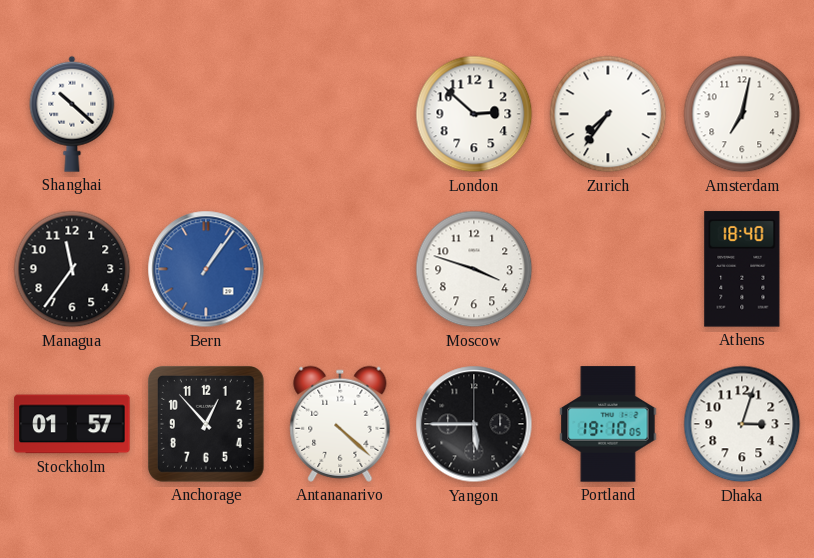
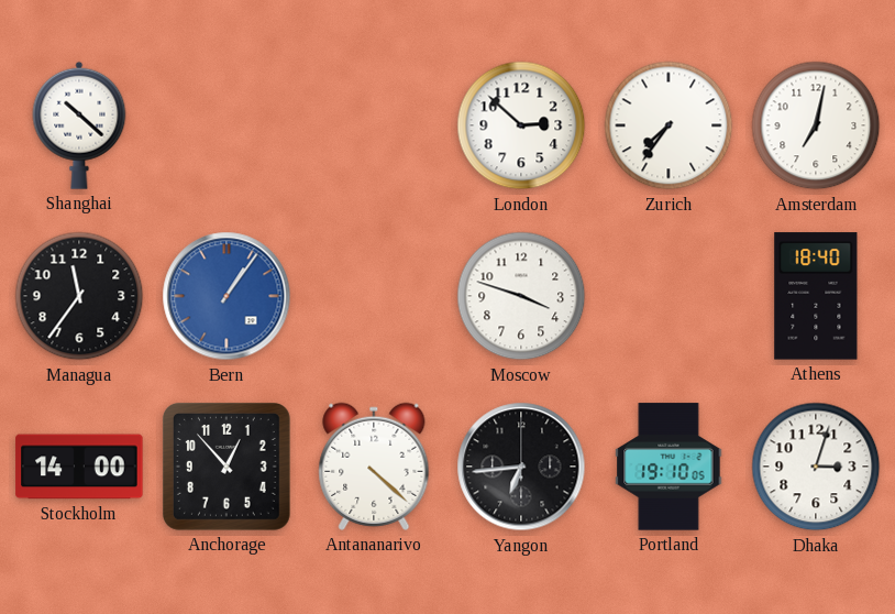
Stockholm: 01:57 -> 14:00 (79, 467)
Yangon: 5:45 -> 6:44 (521, 467)
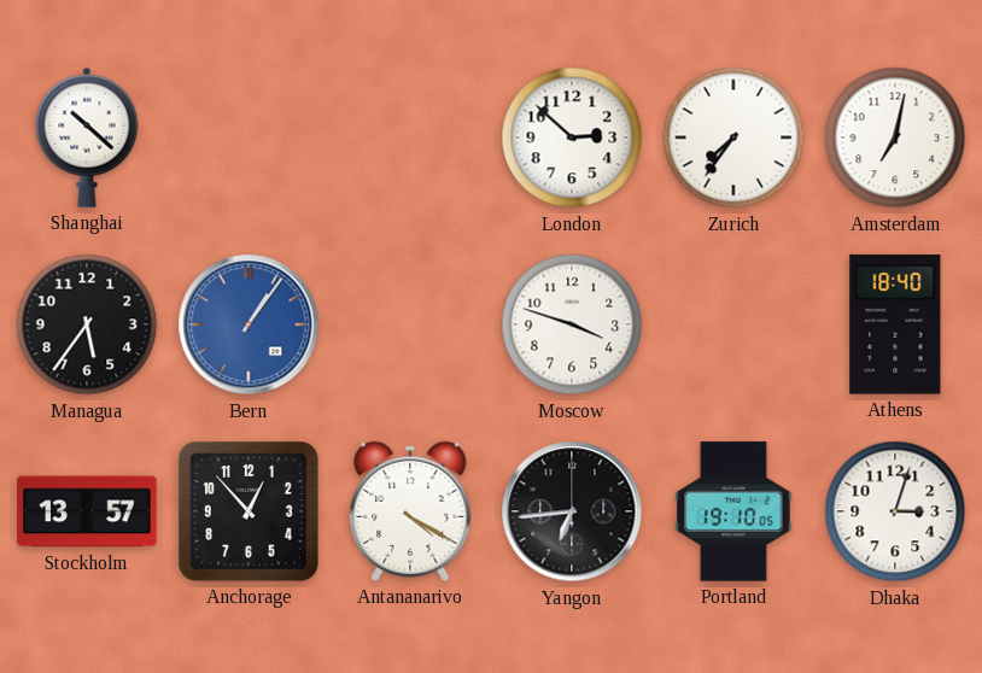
Managua: 11:36 -> 5:36 (87, 324)
Stockholm: 14:00 -> 13:57 (87, 511)
Antananarivo: 4:22 -> 4:20 (410, 511)
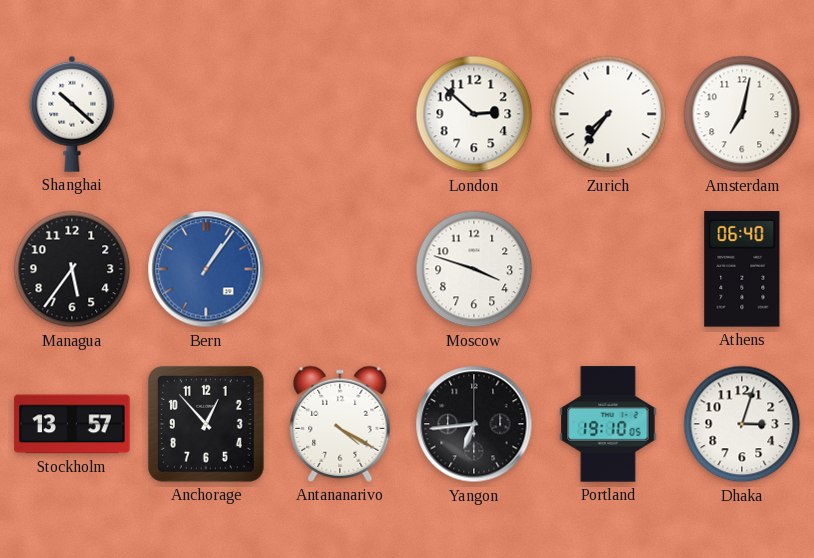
Athens: 18:40 -> 06:40 (742, 269)
